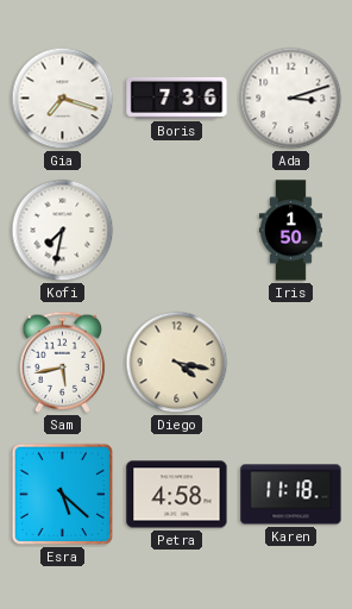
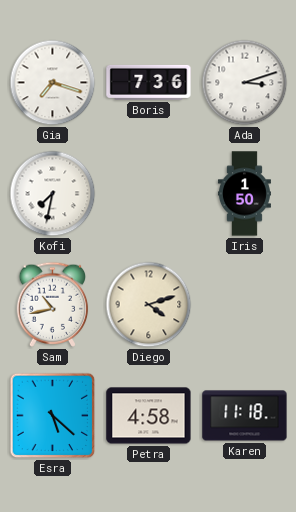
Sam: 5:43 -> 10:43 (53, 304)
Diego: 4:17 -> 4:12 (149, 305)
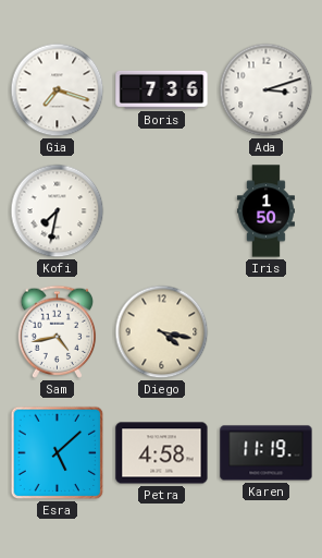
Sam: 10:43 -> 4:43 (58, 331)
Diego: 4:12 -> 4:17 (162, 332)
Esra: 5:22 -> 5:08 (58, 453)
Karen: 11:18 -> 11:19 (267, 453)
